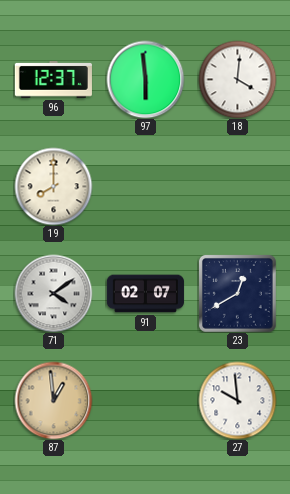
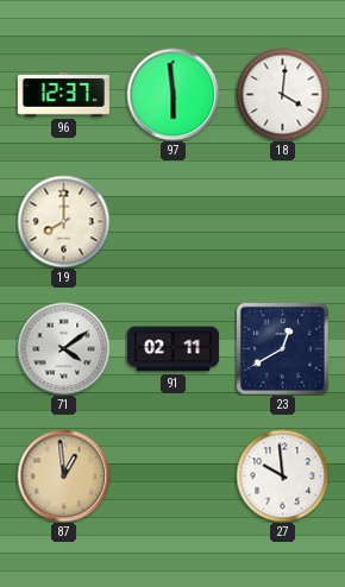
91: 02:07 -> 02:11 (172, 349)
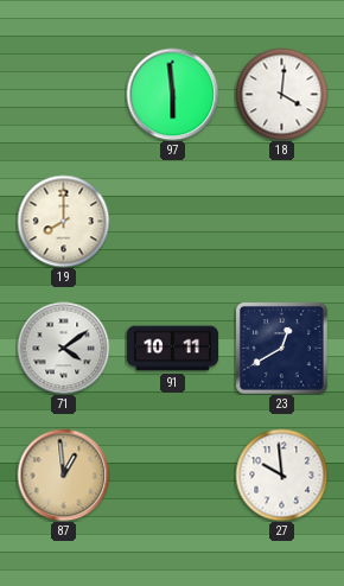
96: 12:37 -> none (63, 95)
91: 02:11 -> 10:11 (172, 349)
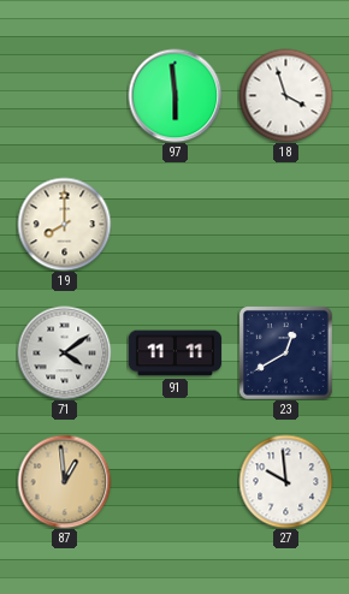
18: 4:01 -> 3:57 (285, 95)
91: 10:11 -> 11:11 (174, 354)
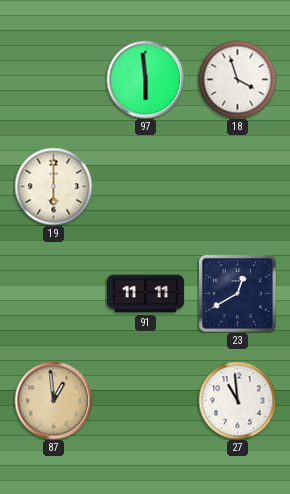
19: 8:00 -> 6:00 (53, 186)
71: 4:09 -> none (64, 352)
27: 9:59 -> 10:59 (237, 400)
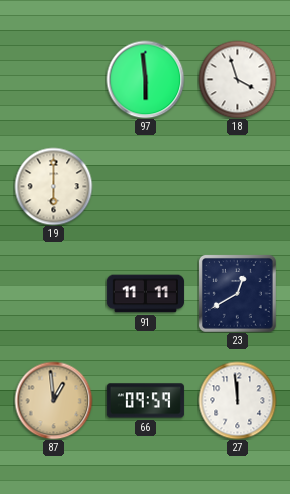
66: none -> 09:59 (145, 401)
27: 10:59 -> 11:59 (237, 400)
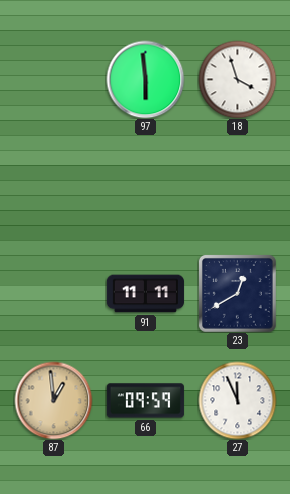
19: 6:00 -> none (53, 186)
27: 11:59 -> 11:56 (237, 400)
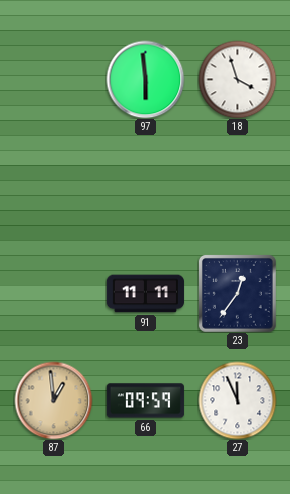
23: 12:40 -> 12:36 (237, 293)
